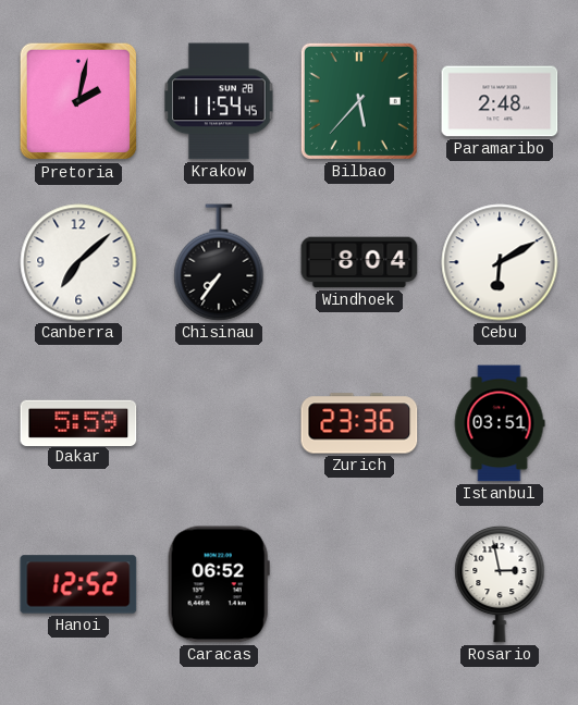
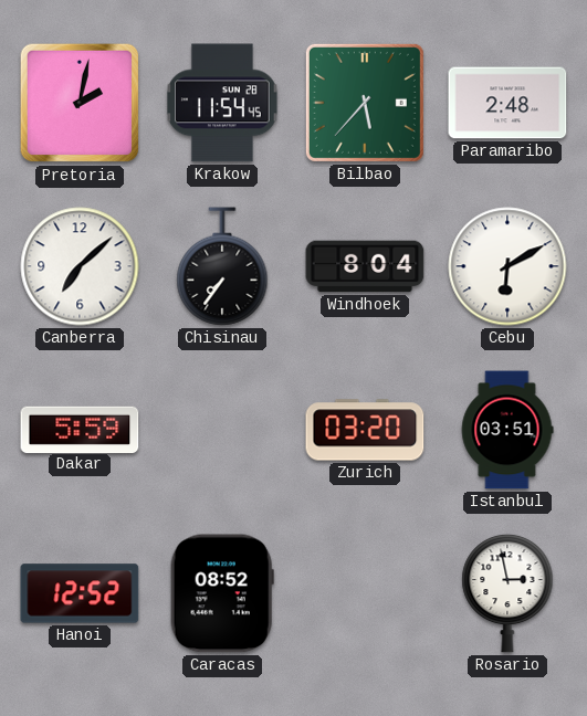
Zurich: 23:36 -> 03:20 (365, 430)
Caracas: 06:52 -> 08:52 (222, 593)
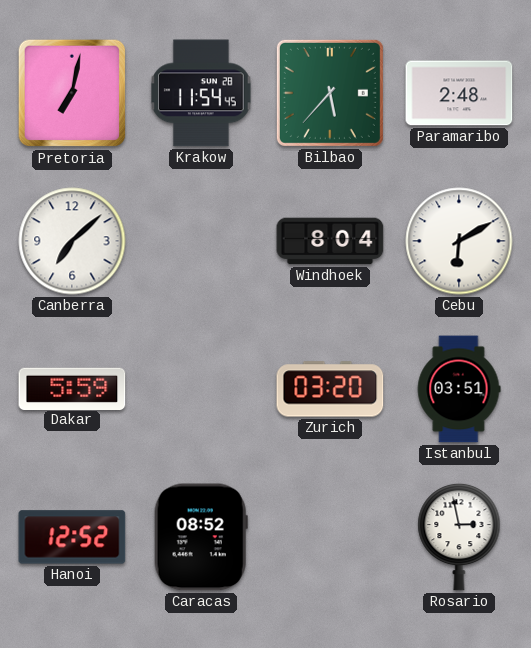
Pretoria: 2:02 -> 7:02 (72, 93)
Chisinau: 7:36 -> none (222, 266)
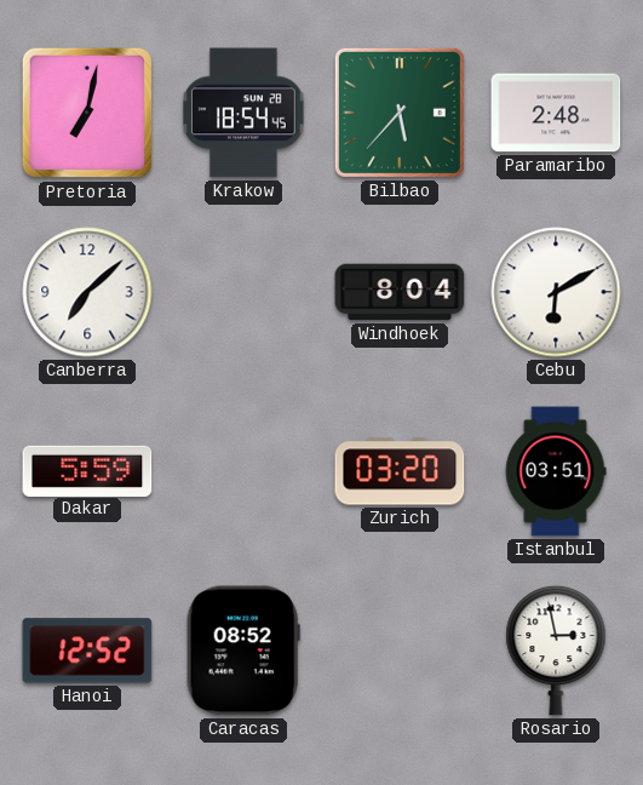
Krakow: 11:54 -> 18:54 (245, 113)
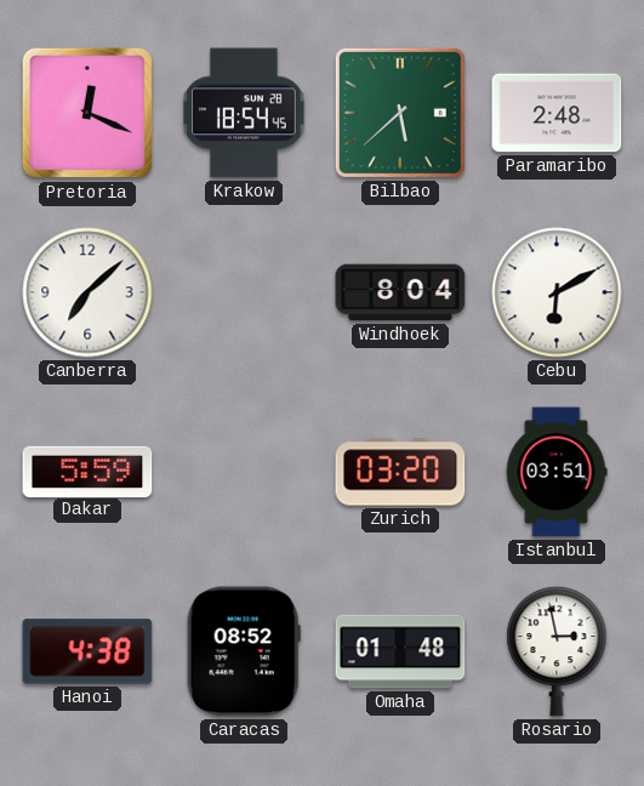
Pretoria: 7:02 -> 12:19 (87, 113)
Bilbao: 5:37 -> 5:38 (400, 113)
Hanoi: 12:52 -> 4:38 (87, 651)
Omaha: none -> 01:48 (400, 651)
